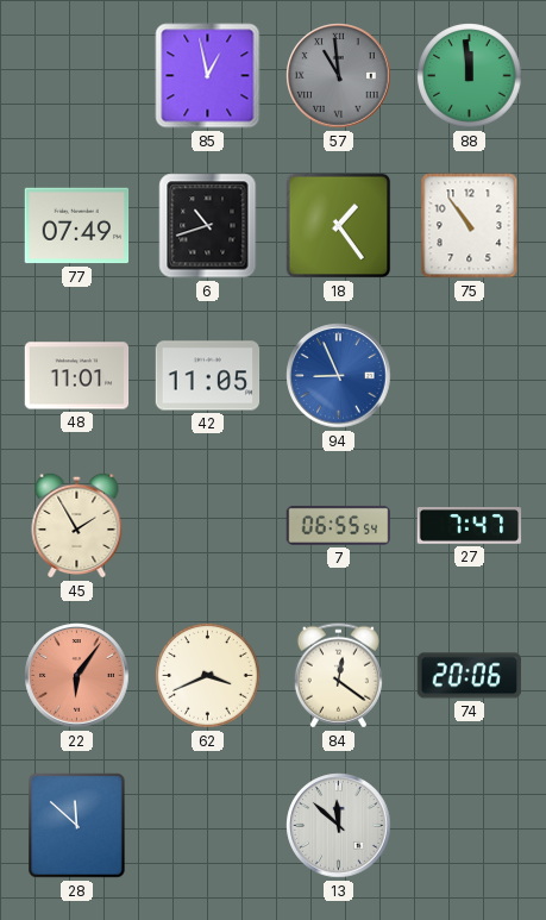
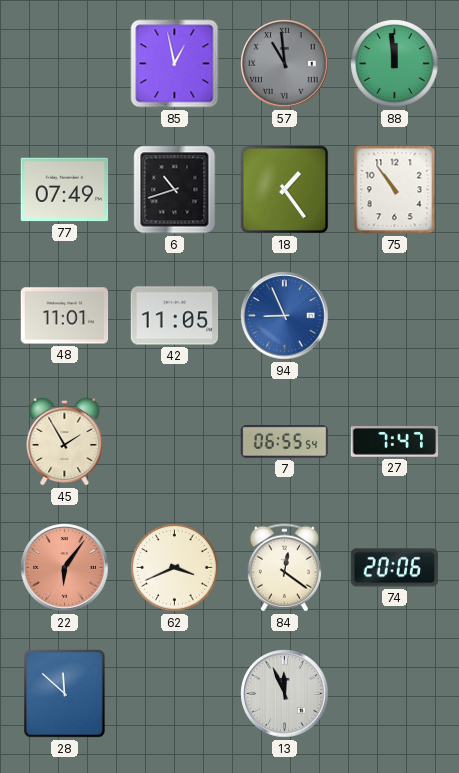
13: 11:52 -> 11:56 (285, 694)
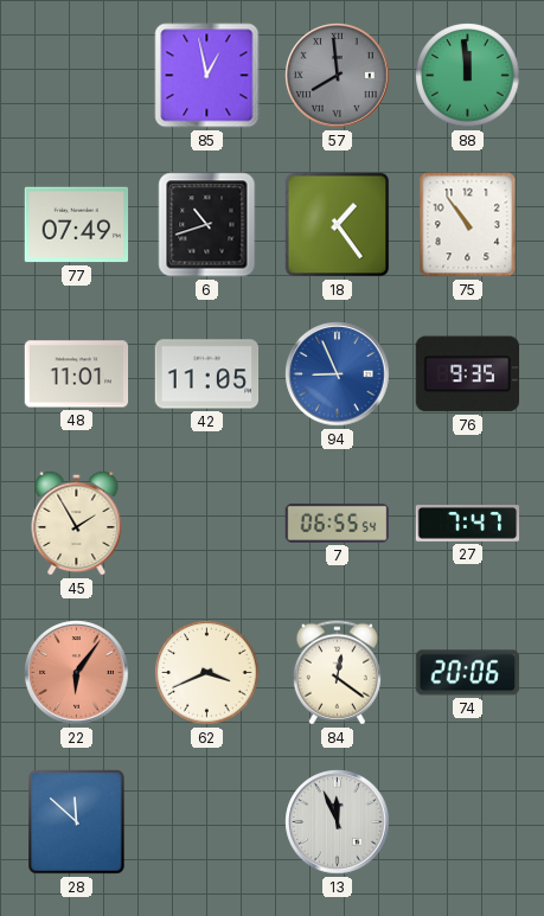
57: 10:59 -> 7:59 (338, 76)
76: none -> 9:35 (467, 374)
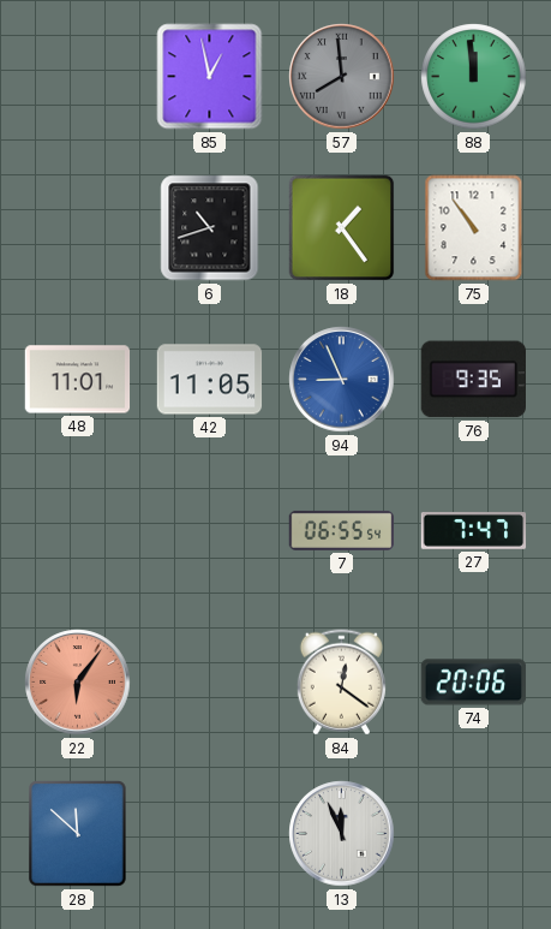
77: 07:49 -> none (77, 225)
45: 1:55 -> none (77, 523)
62: 3:41 -> none (207, 673)
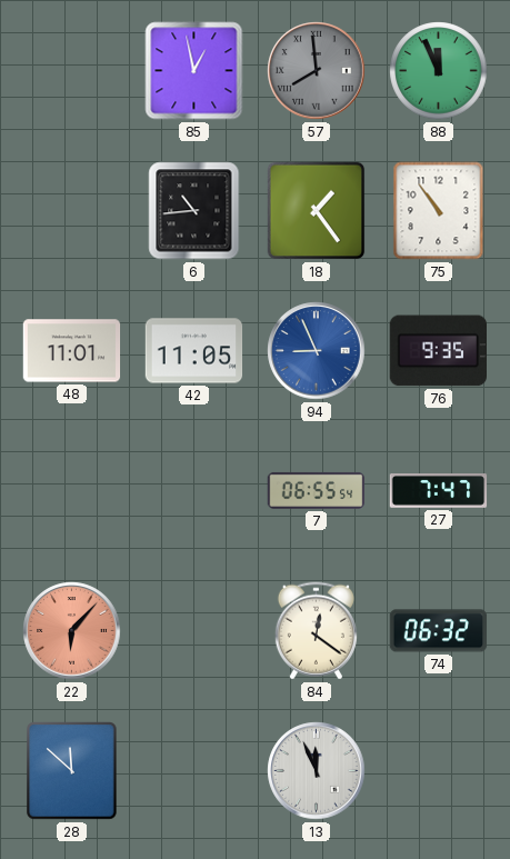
88: 11:59 -> 11:56 (439, 71)
6: 10:42 -> 10:44 (194, 211)
22: 6:06 -> 6:07 (72, 631)
74: 20:06 -> 06:32 (439, 631)
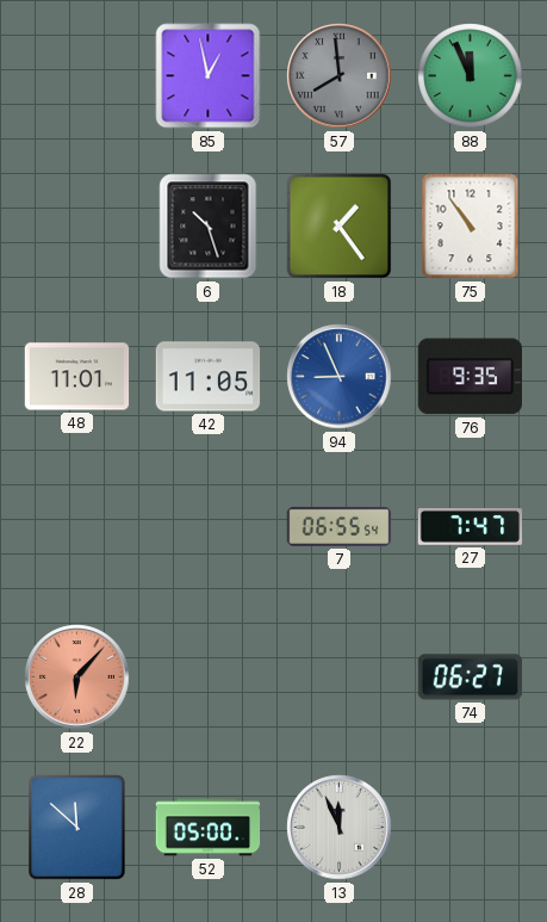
6: 10:44 -> 10:27 (209, 227)
84: 12:21 -> none (316, 631)
74: 06:32 -> 06:27 (471, 677)
52: none -> 05:00 (209, 828)
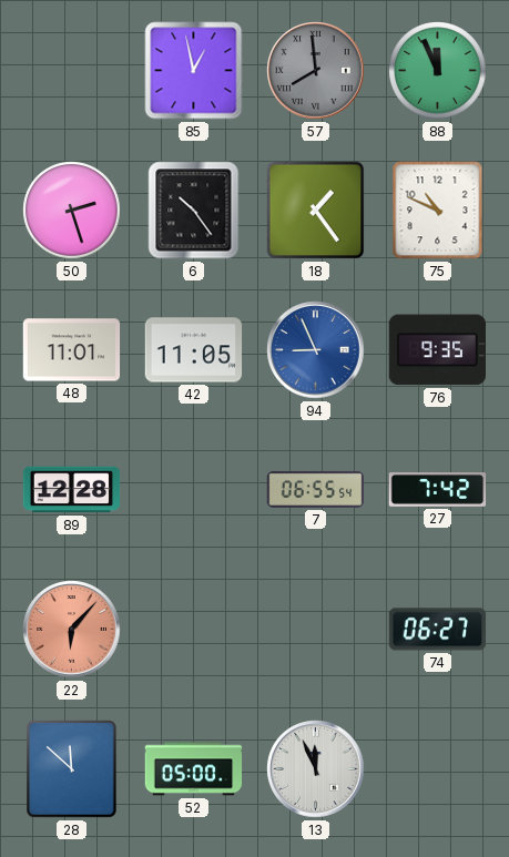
50: none -> 2:27 (72, 211)
6: 10:27 -> 10:24 (194, 211)
75: 10:54 -> 10:49 (438, 211)
89: none -> 12:28 (72, 490)
27: 7:47 -> 7:42 (438, 490)
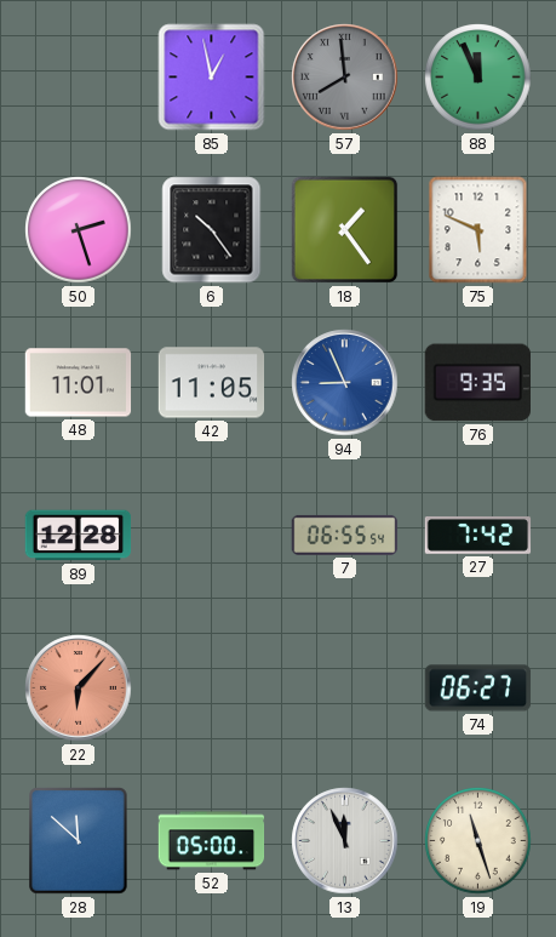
75: 10:49 -> 5:49 (478, 230)
19: none -> 11:27 (478, 841)
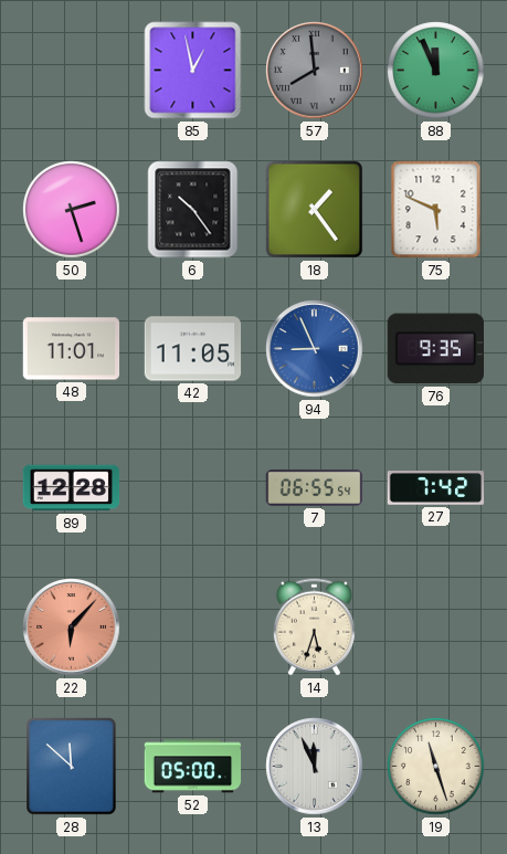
14: none -> 5:33 (314, 628)
74: 06:27 -> none (478, 689)
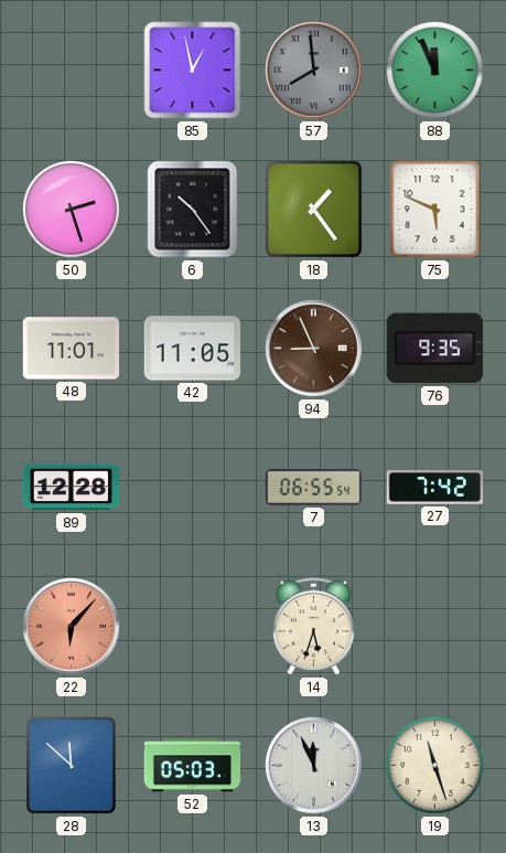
94 dial: blue -> brown (314, 349)
52: 05:00 -> 05:03 (193, 766)
